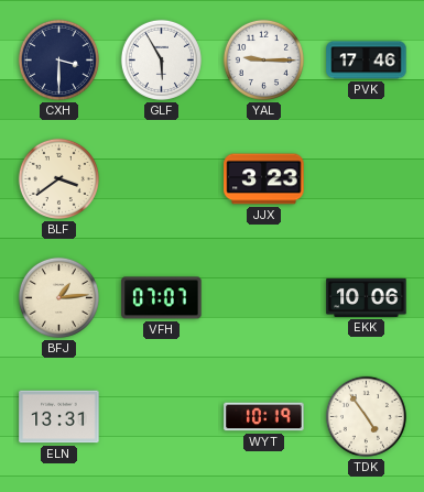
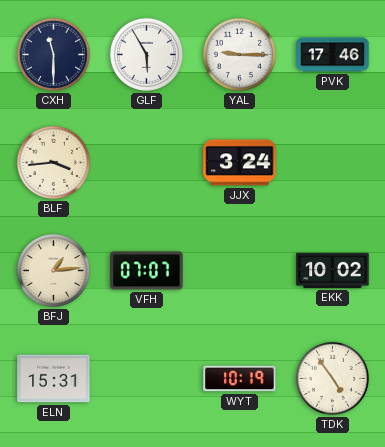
CXH: 3:30 -> 11:30 (53, 54)
BLF: 3:39 -> 3:44 (53, 162)
JJX: 3:23 -> 3:24 (240, 163)
EKK: 10:06 -> 10:02 (333, 270)
ELN: 13:31 -> 15:31 (54, 379)
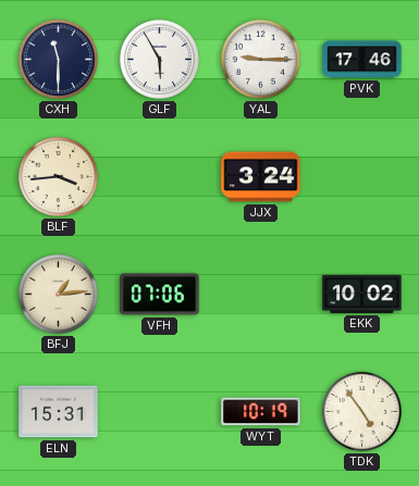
VFH: 07:07 -> 07:06 (160, 295)
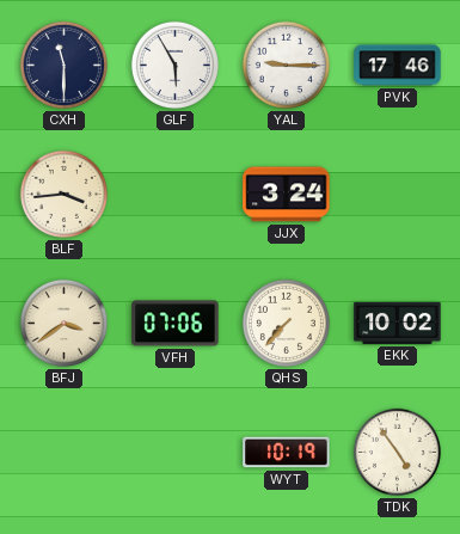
BFJ: 1:14 -> 3:39 (63, 323)
QHS: none -> 7:37 (286, 323)
ELN: 15:31 -> none (59, 412)
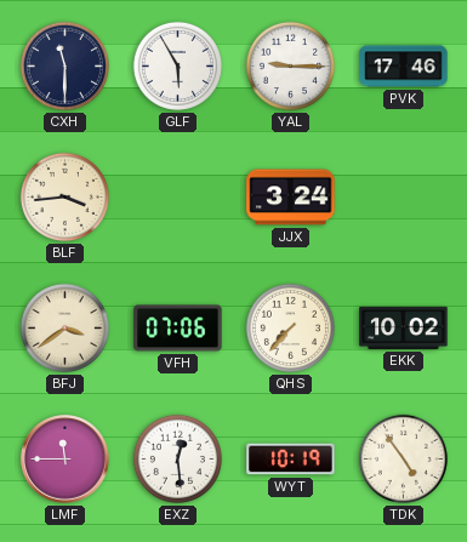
LMF: none -> 11:45 (66, 460)
EXZ: none -> 12:29 (177, 458)
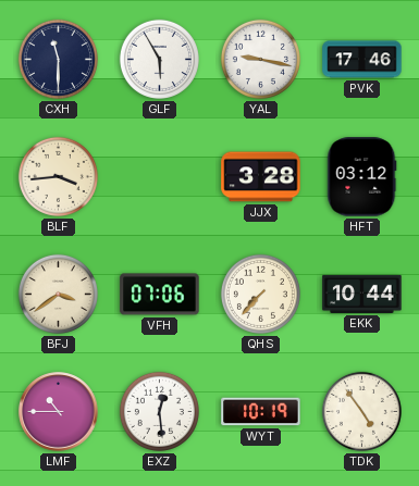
YAL: 9:15 -> 9:17 (260, 59)
JJX: 3:24 -> 3:28 (261, 177)
HFT: none -> 03:12 (361, 177)
EKK: 10:02 -> 10:44 (362, 294)
LMF: 11:45 -> 10:45 (59, 412)
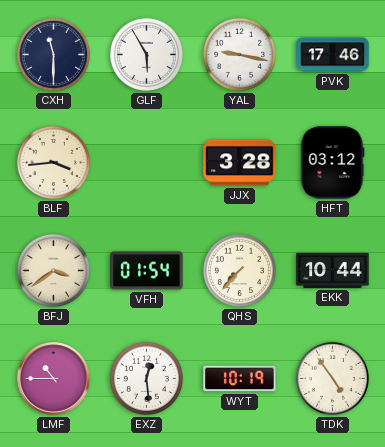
VFH: 07:06 -> 01:54 (147, 271)
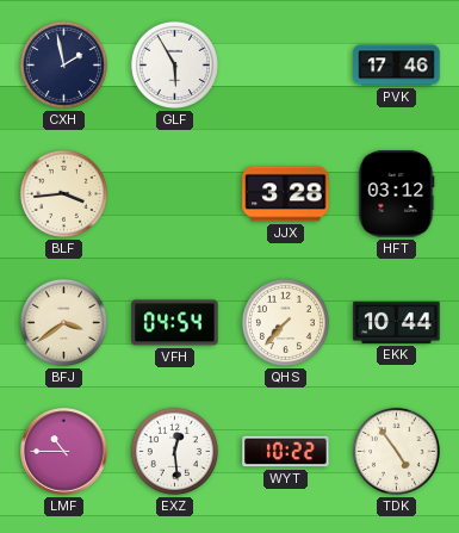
CXH: 11:30 -> 1:58 (63, 64)
YAL: 9:17 -> none (239, 54)
VFH: 01:54 -> 04:54 (175, 323)
WYT: 10:19 -> 10:22 (286, 452)
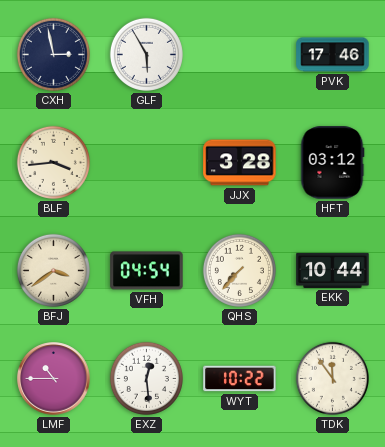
CXH: 1:58 -> 2:58 (53, 54)
TDK: 4:54 -> 11:54 (332, 378)
